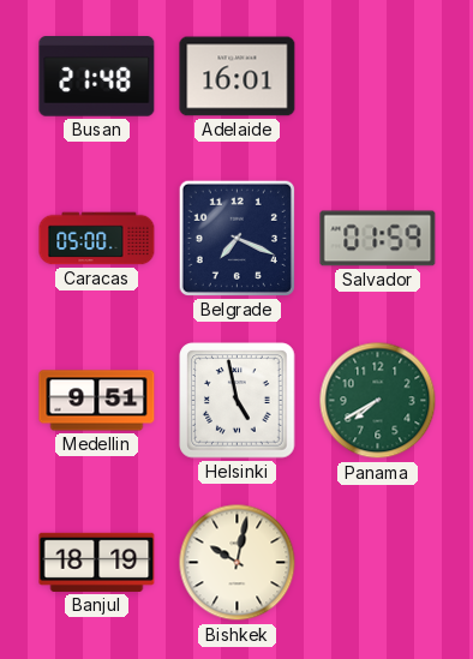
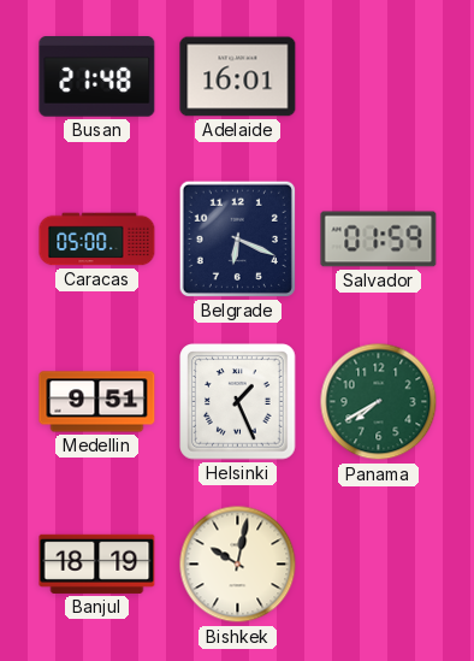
Belgrade: 7:19 -> 6:19 (237, 238)
Helsinki: 4:58 -> 1:26 (238, 402)
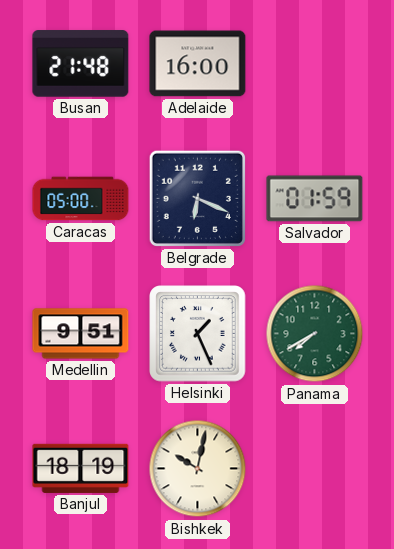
Adelaide: 16:01 -> 16:00 (198, 64)
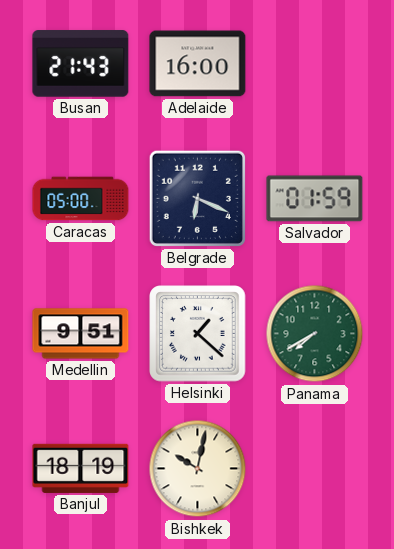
Busan: 21:48 -> 21:43 (81, 64)
Helsinki: 1:26 -> 1:22 (198, 334)
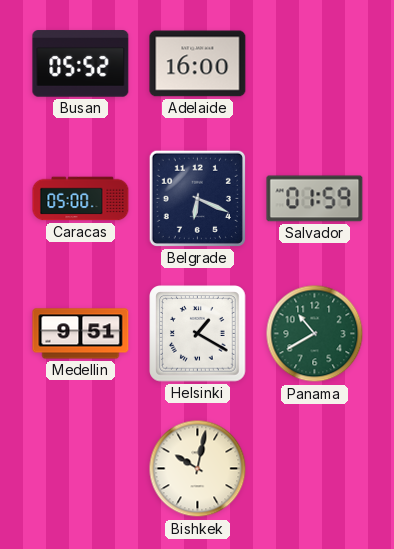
Busan: 21:43 -> 05:52 (81, 64)
Helsinki: 1:22 -> 1:20 (198, 334)
Panama: 7:40 -> 10:40 (315, 334)
Banjul: 18:19 -> none (81, 468)
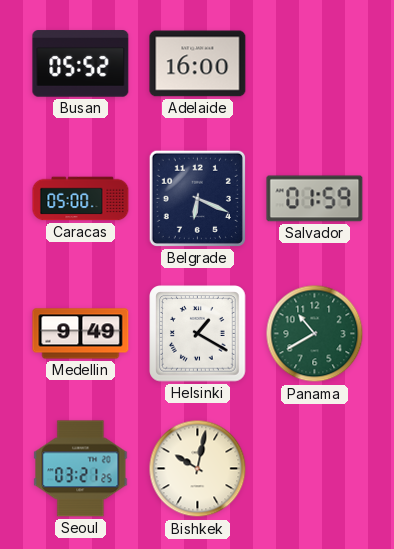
Medellin: 9:51 -> 9:49 (81, 334)
Seoul: none -> 03:21 (81, 469)
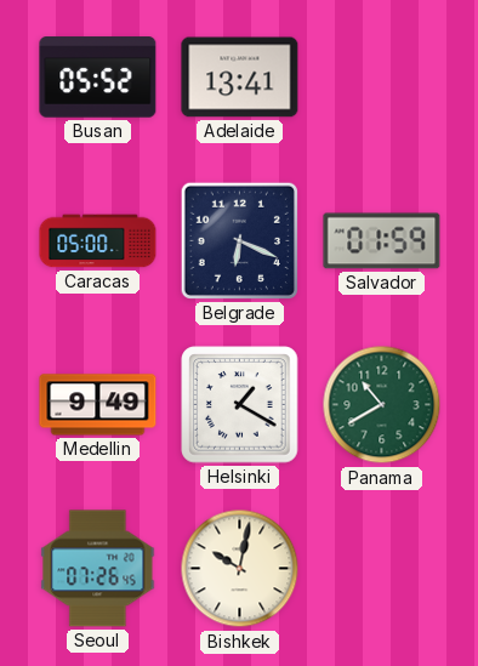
Adelaide: 16:00 -> 13:41 (240, 78)
Seoul: 03:21 -> 07:26 (98, 569)
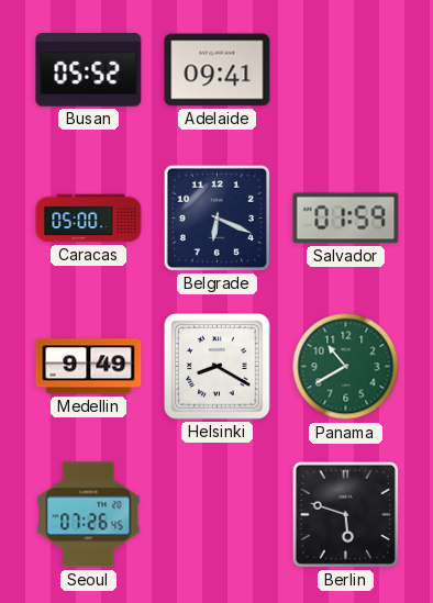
Adelaide: 13:41 -> 09:41 (218, 70)
Helsinki: 1:20 -> 8:20 (218, 367)
Bishkek: 10:02 -> none (240, 569)
Berlin: none -> 5:48 (345, 514)
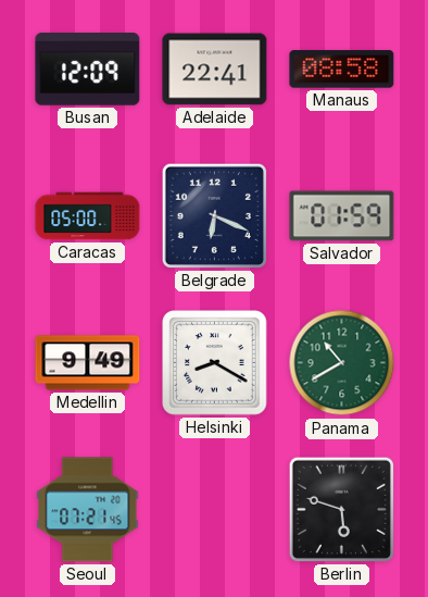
Busan: 05:52 -> 12:09 (88, 70)
Adelaide: 09:41 -> 22:41 (215, 70)
Manaus: none -> 08:58 (342, 70)
Seoul: 07:26 -> 07:21 (88, 510)
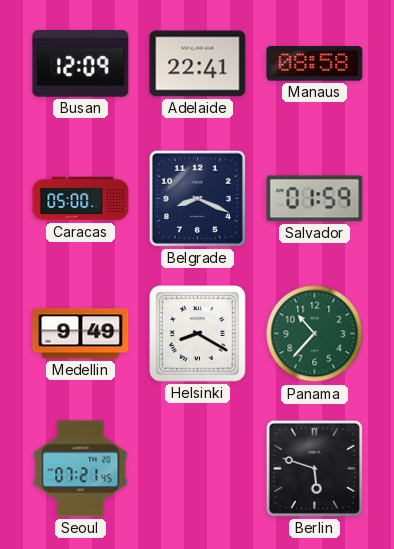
Belgrade: 6:19 -> 8:19 (197, 198)
Panama: 10:40 -> 10:37 (315, 334)
